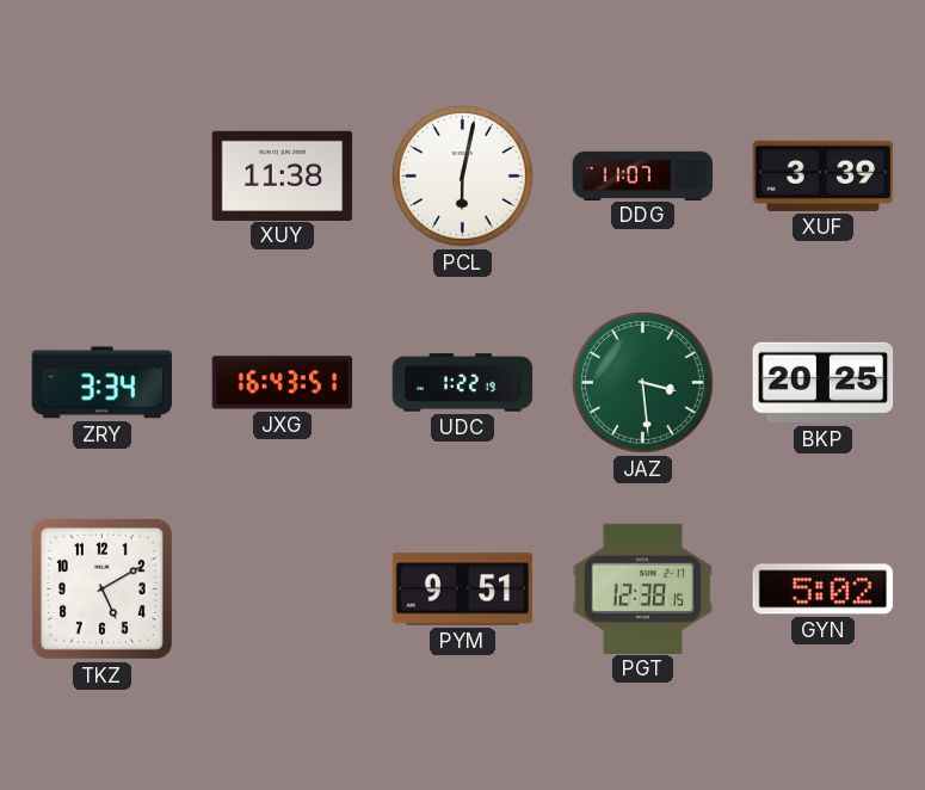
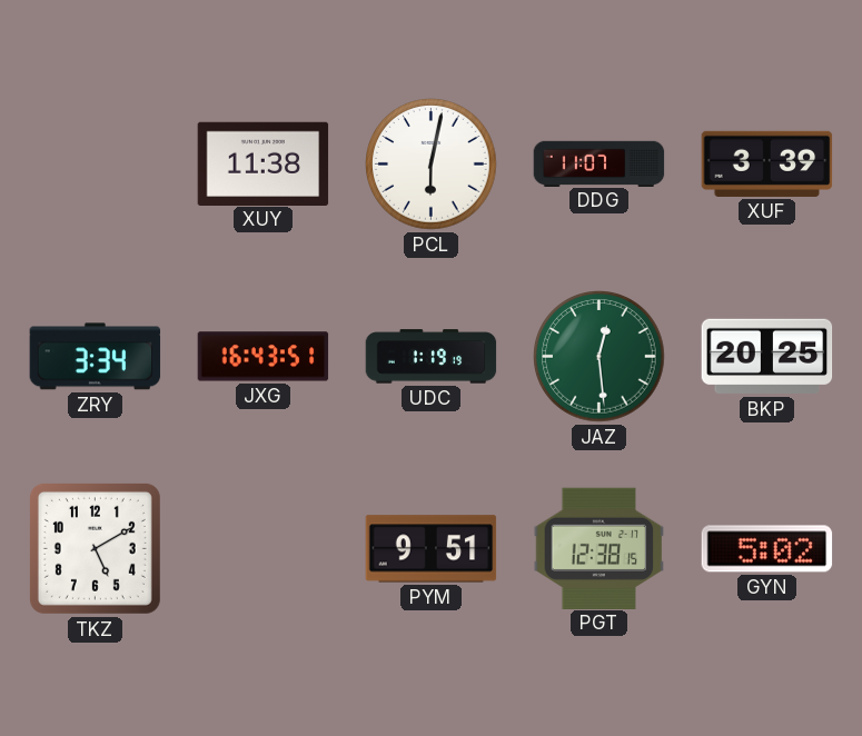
UDC: 1:22 -> 1:19 (432, 357)
JAZ: 3:29 -> 12:29 (600, 357)
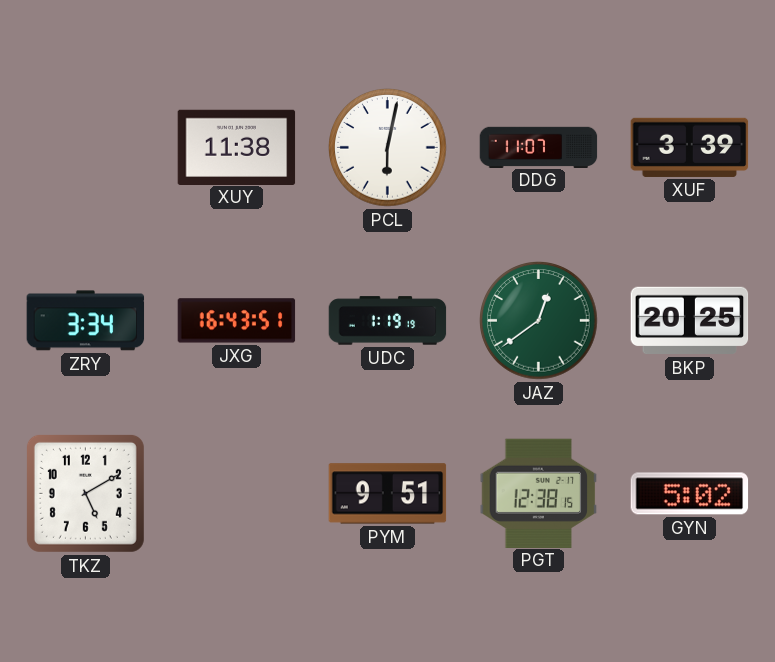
JAZ: 12:29 -> 12:39 (539, 321)
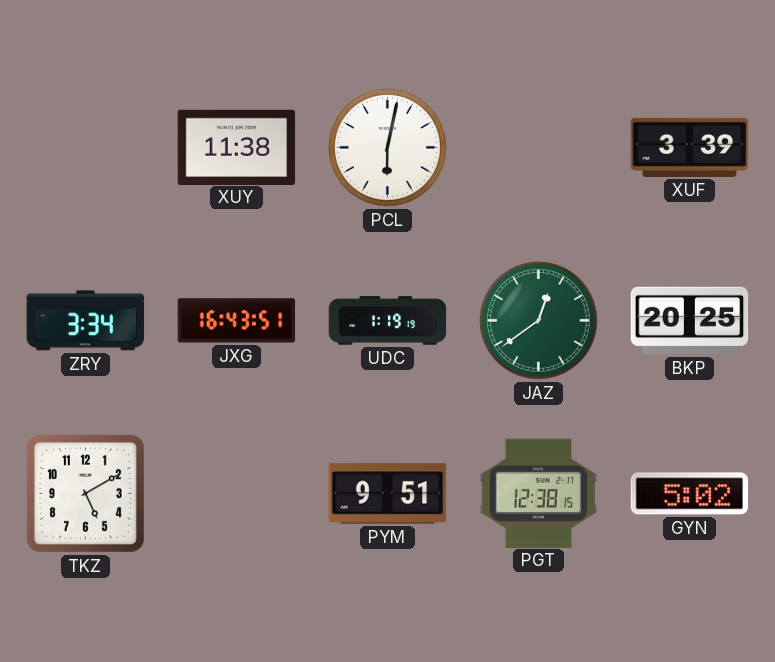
DDG: 11:07 -> none (539, 147)
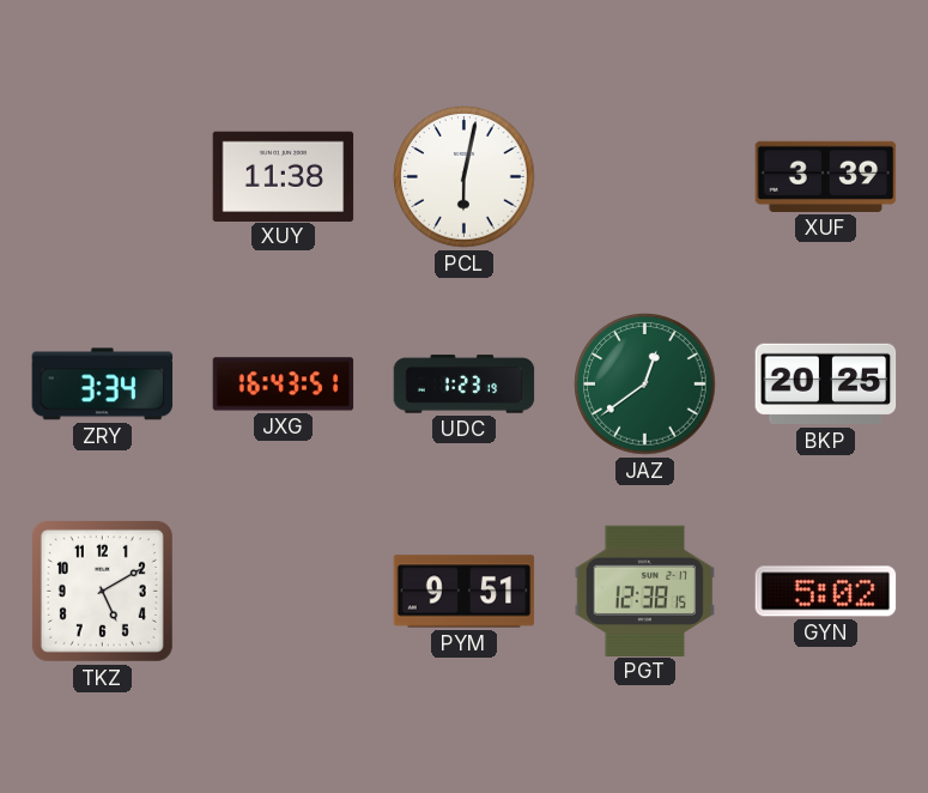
UDC: 1:19 -> 1:23 (465, 385)
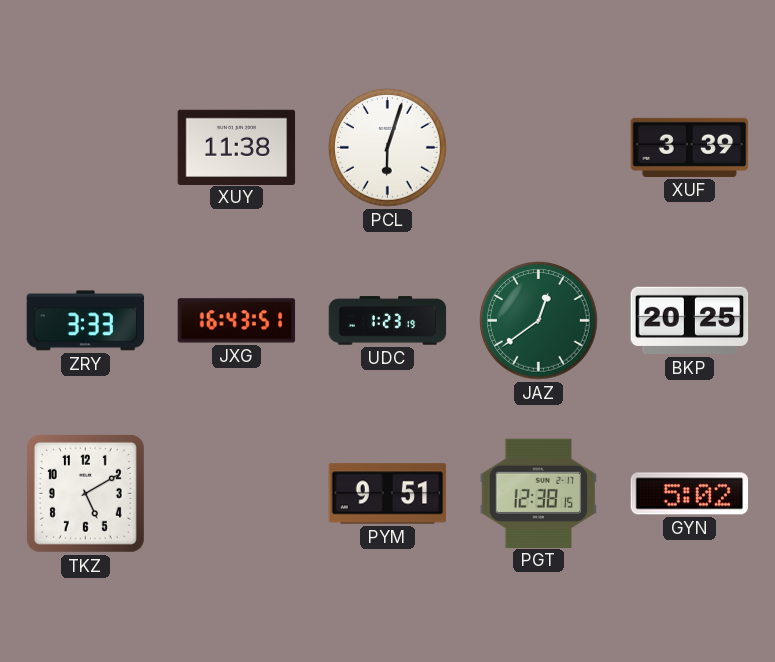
PCL: 6:02 -> 6:03 (388, 148)
ZRY: 3:34 -> 3:33 (86, 321)
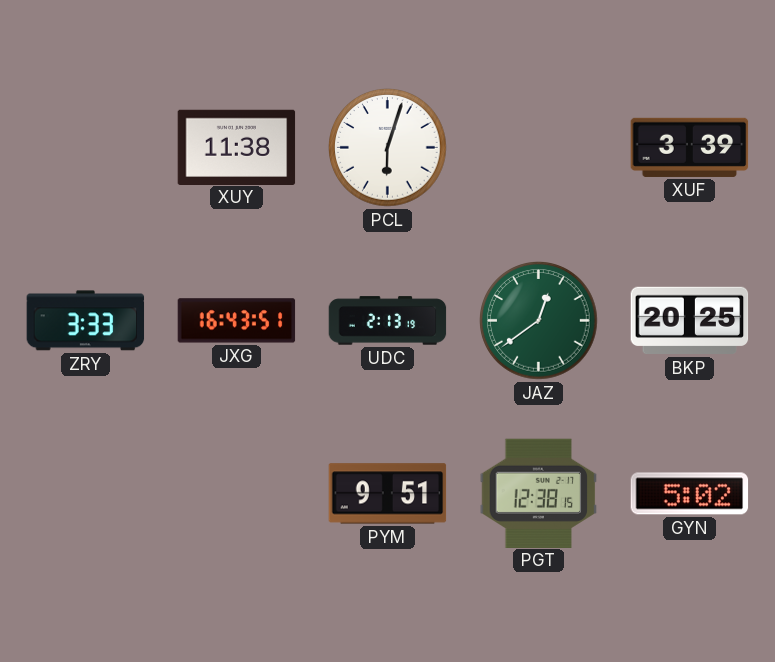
UDC: 1:23 -> 2:13 (388, 321)
TKZ: 5:10 -> none (85, 493)
